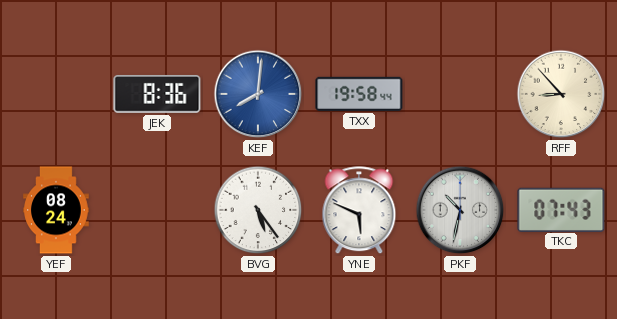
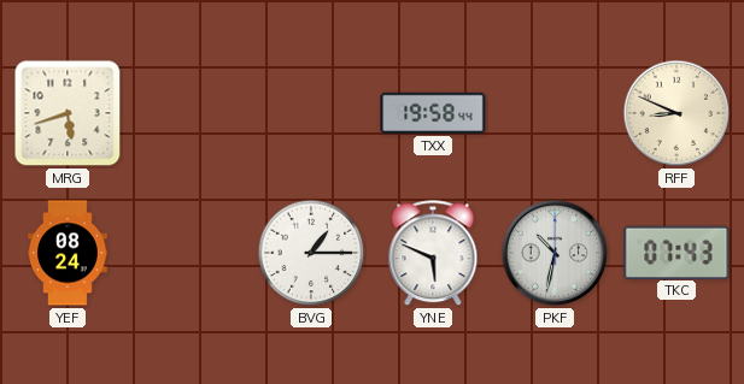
MRG: none -> 5:42 (68, 113)
JEK: 8:36 -> none (157, 94)
KEF: 8:01 -> none (258, 94)
RFF: 8:53 -> 8:49 (676, 113)
BVG: 5:24 -> 1:15 (311, 253)
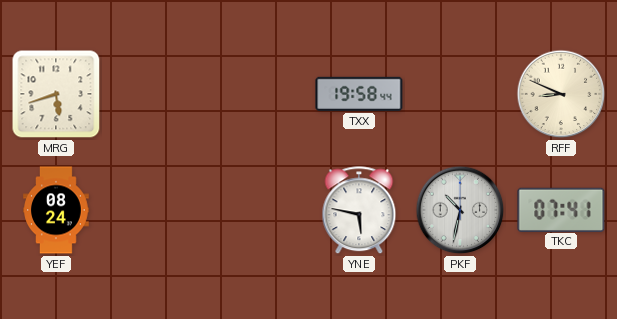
BVG: 1:15 -> none (311, 253)
YNE: 5:49 -> 5:47 (359, 211)
TKC: 07:43 -> 07:41 (561, 209)
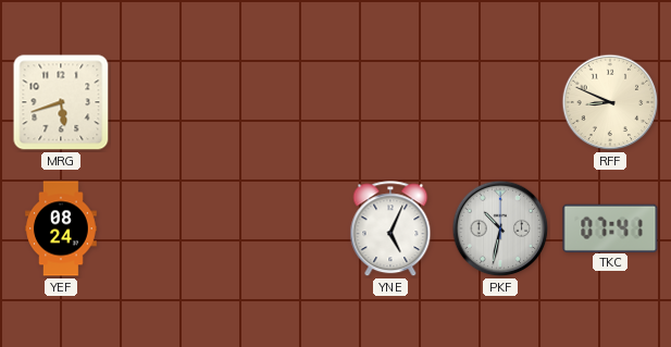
TXX: 19:58 -> none (359, 94)
YNE: 5:47 -> 5:04 (390, 230)
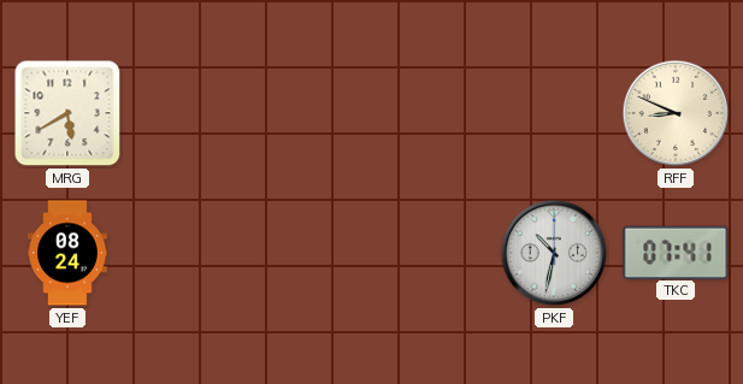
MRG: 5:42 -> 5:40 (67, 113)
YNE: 5:04 -> none (390, 230)
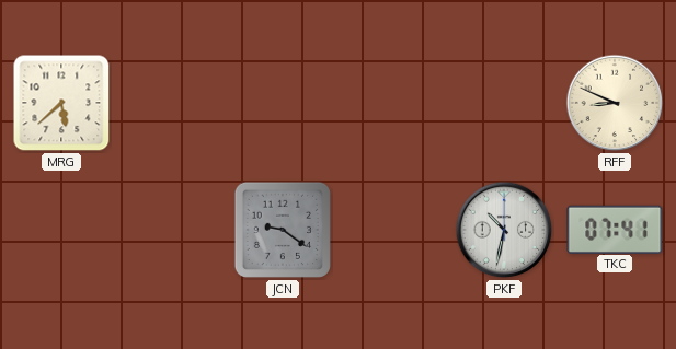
MRG: 5:40 -> 5:38 (61, 103)
YEF: 08:24 -> none (67, 253)
JCN: none -> 9:21 (283, 230)
